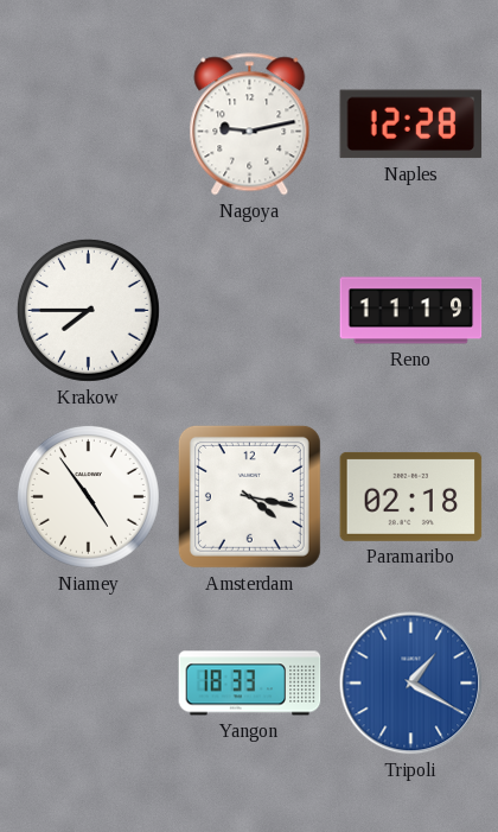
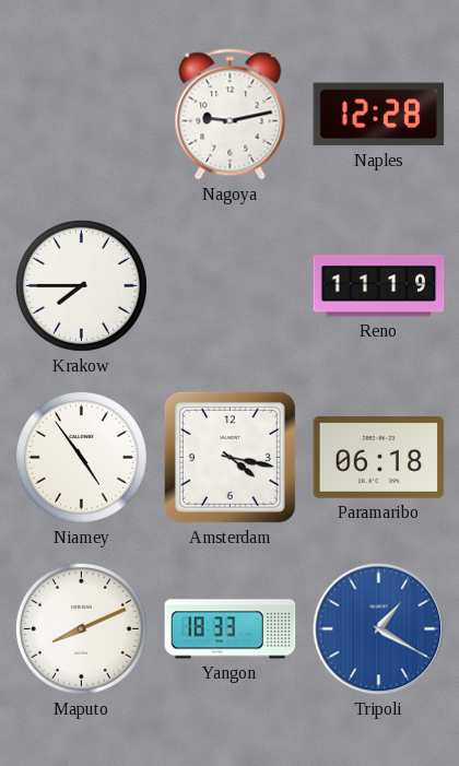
Paramaribo: 02:18 -> 06:18 (379, 457)
Maputo: none -> 8:11 (81, 628)
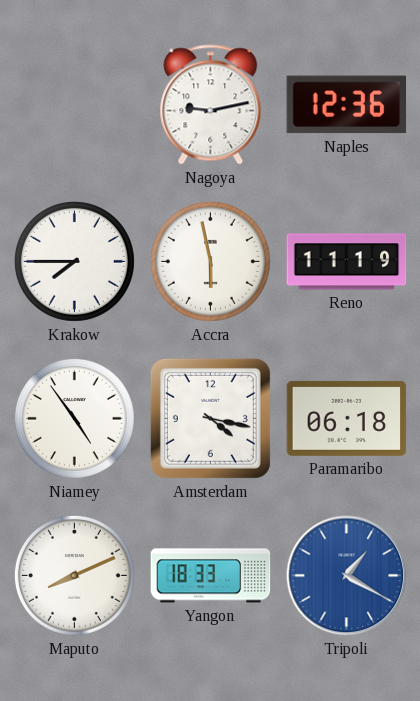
Naples: 12:28 -> 12:36 (347, 105)
Accra: none -> 5:58 (210, 261)
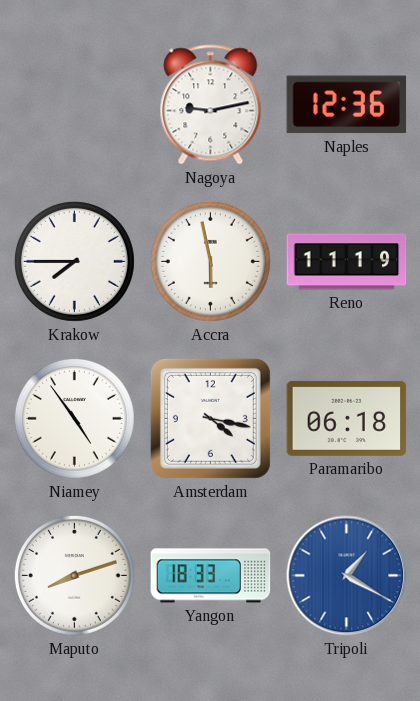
Maputo: 8:11 -> 8:12 (74, 575)
